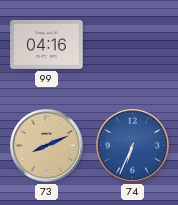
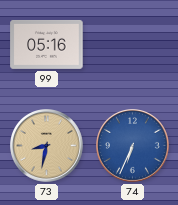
99: 04:16 -> 05:16 (47, 44)
73: 8:11 -> 8:32 (47, 146)
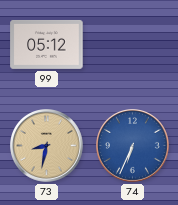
99: 05:16 -> 05:12 (47, 44)
